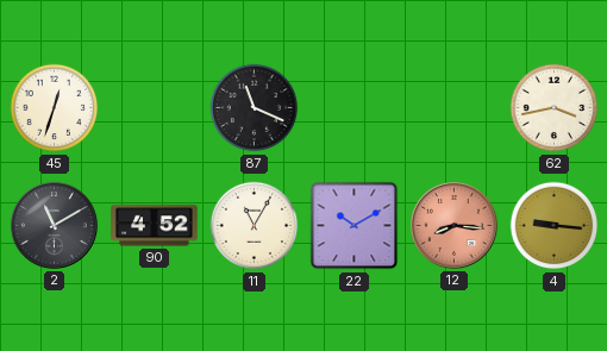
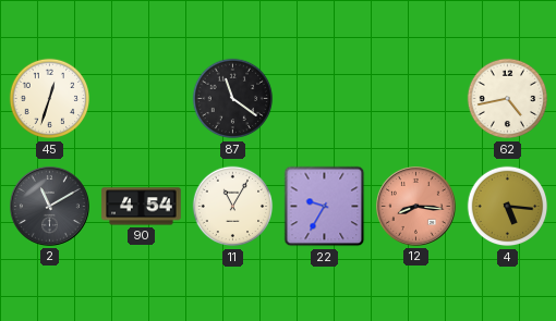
87: 11:19 -> 11:21 (233, 99)
62: 3:43 -> 4:43 (508, 99)
90: 4:52 -> 4:54 (142, 207)
22: 10:10 -> 9:35 (325, 207)
4: 9:16 -> 5:16 (508, 207)
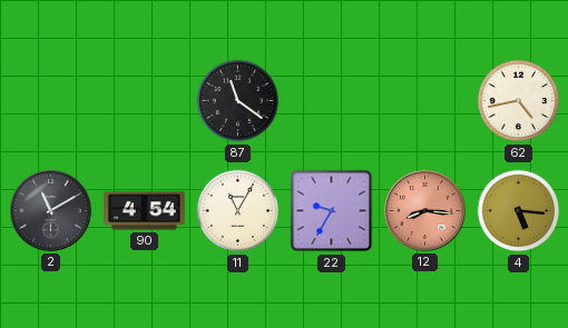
45: 12:33 -> none (50, 99)
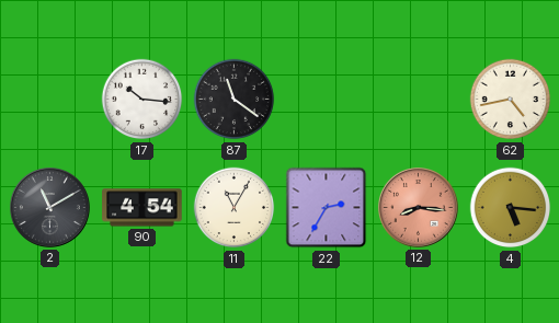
17: none -> 10:16 (142, 100)
22: 9:35 -> 2:35 (327, 208)
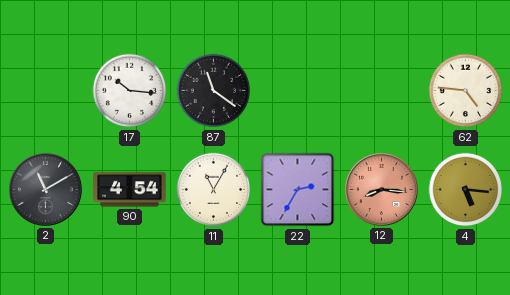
62: 4:43 -> 4:46 (466, 91)
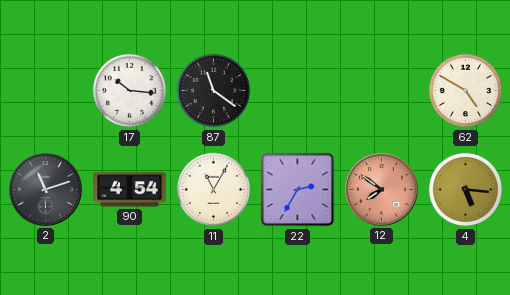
62: 4:46 -> 4:50 (466, 91)
2: 11:10 -> 11:12 (46, 190)
12: 8:16 -> 7:51 (382, 190)
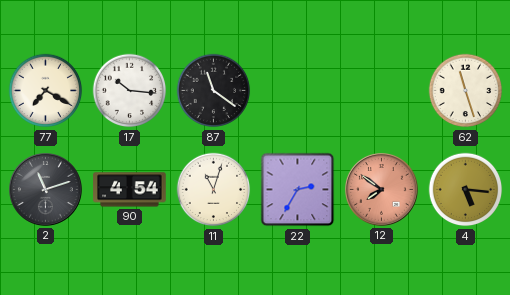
77: none -> 7:20 (46, 91)
62: 4:50 -> 11:27 (466, 91)
11: 11:05 -> 11:03 (214, 190)
